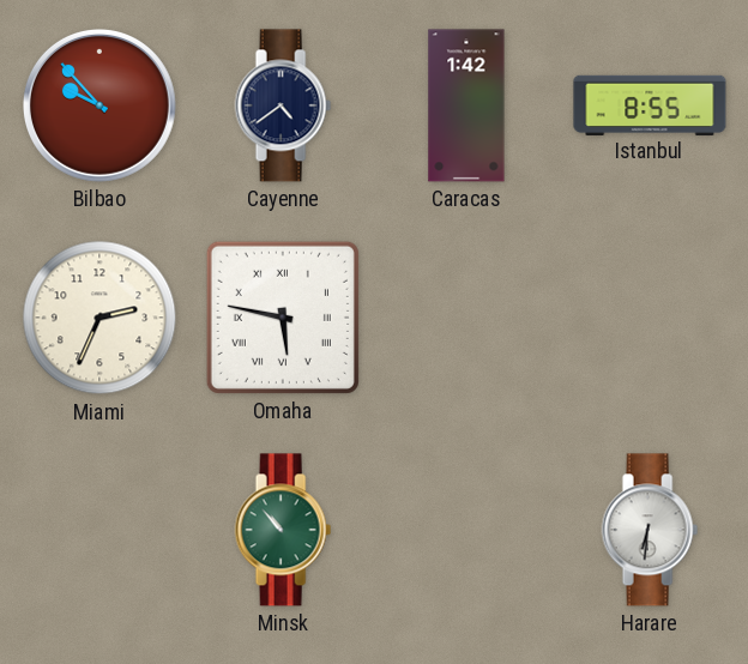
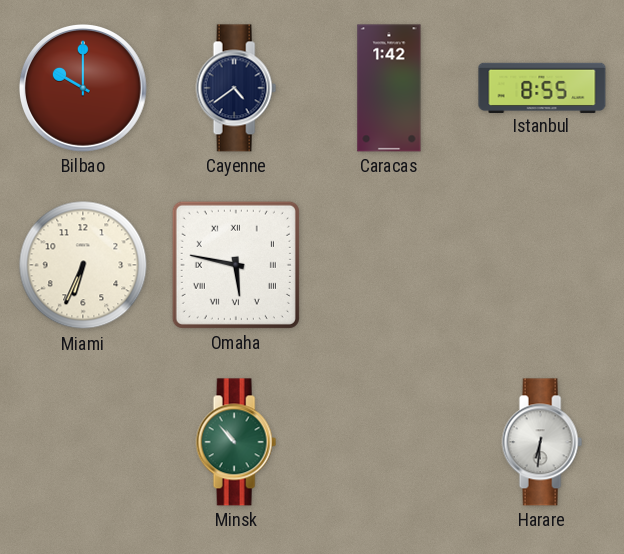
Bilbao: 9:53 -> 10:00 (83, 88)
Miami: 2:34 -> 6:34 (83, 265)
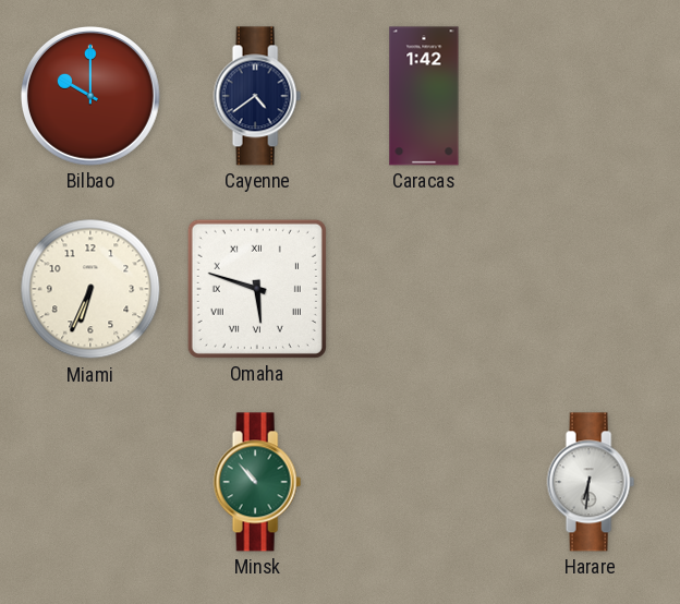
Istanbul: 8:55 -> none (542, 87)
Omaha: 5:47 -> 5:48 (257, 289)
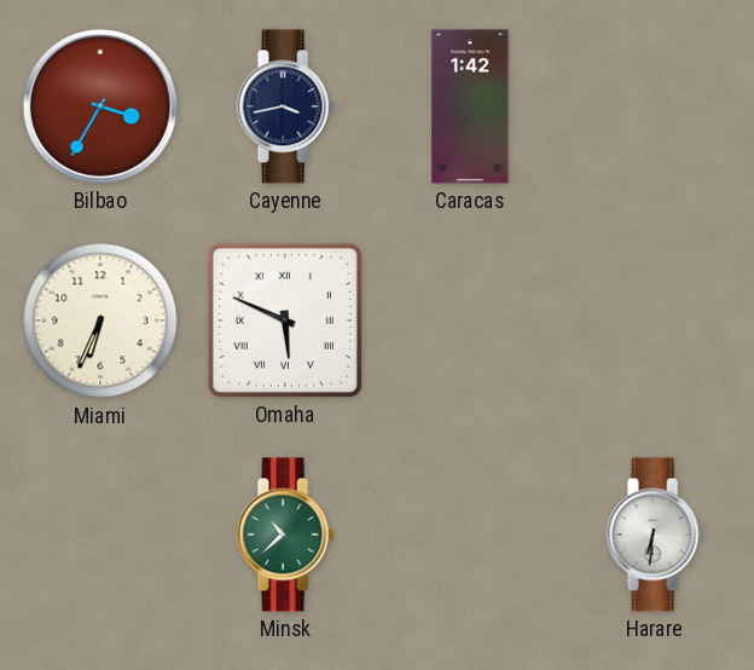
Bilbao: 10:00 -> 3:35 (100, 106)
Cayenne: 4:39 -> 3:43 (285, 106)
Omaha: 5:48 -> 5:49 (285, 320)
Minsk: 10:53 -> 10:38 (285, 535)
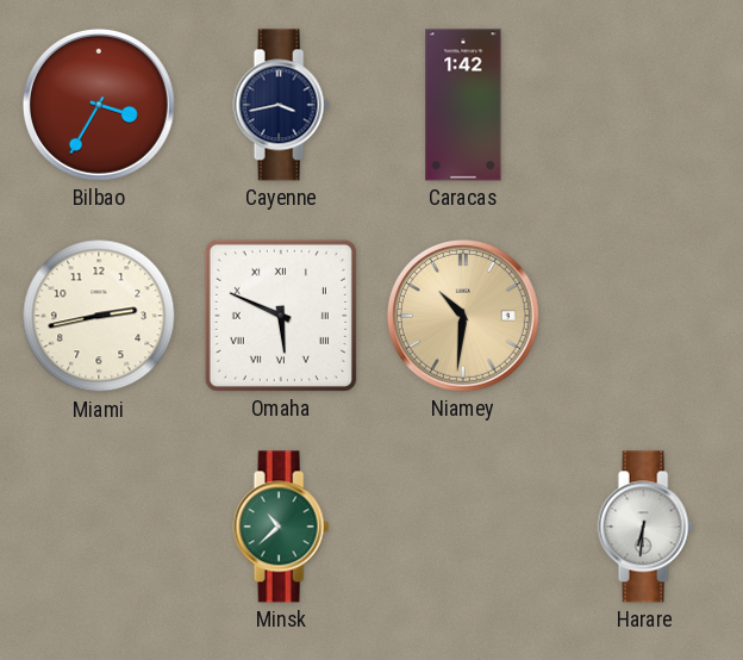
Miami: 6:34 -> 2:43 (99, 316)
Niamey: none -> 10:31 (463, 316)
